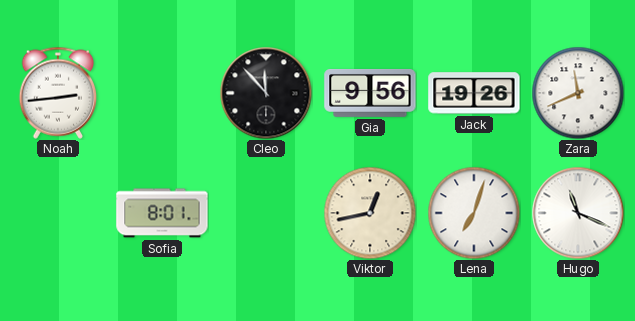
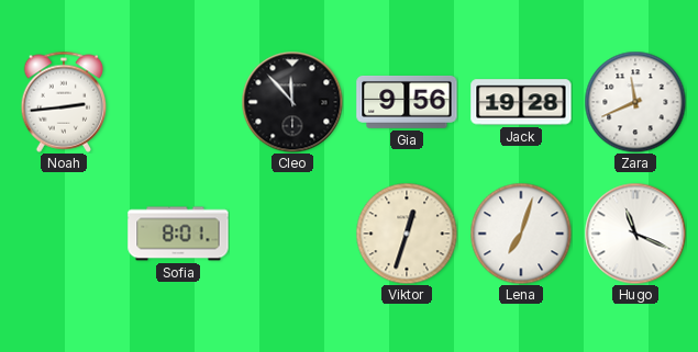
Jack: 19:26 -> 19:28 (521, 102)
Viktor: 12:43 -> 12:33 (407, 234)
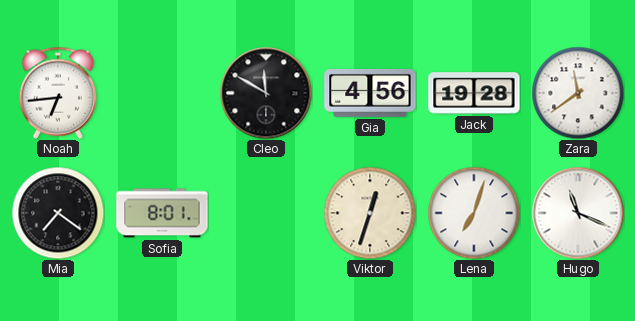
Noah: 2:44 -> 6:44 (58, 93)
Cleo: 11:53 -> 11:50 (266, 93)
Gia: 9:56 -> 4:56 (370, 93)
Zara: 11:41 -> 11:39 (578, 93)
Mia: none -> 7:21 (58, 213)
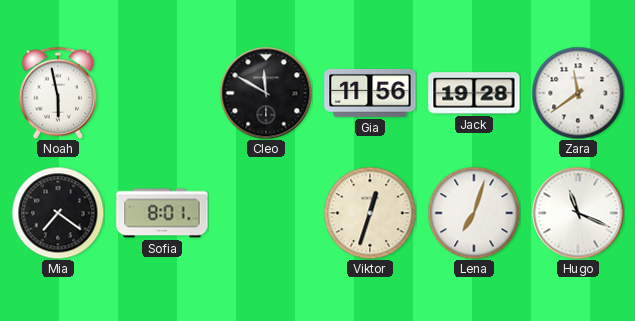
Noah: 6:44 -> 5:58 (58, 93)
Gia: 4:56 -> 11:56 (370, 93)
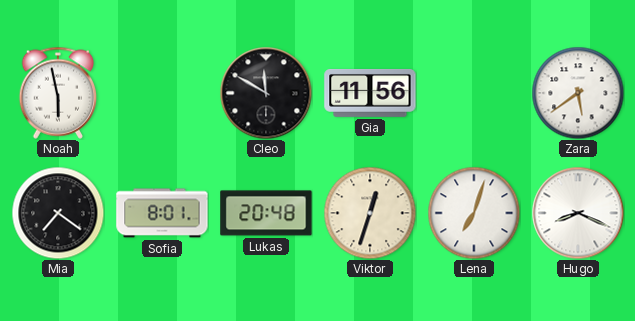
Jack: 19:28 -> none (474, 93)
Zara: 11:39 -> 5:39 (578, 93)
Lukas: none -> 20:48 (266, 213)
Hugo: 11:19 -> 8:19 (578, 213)
